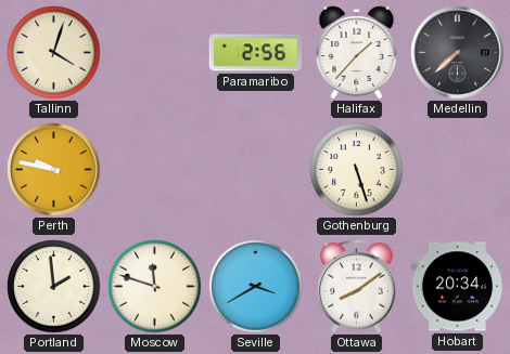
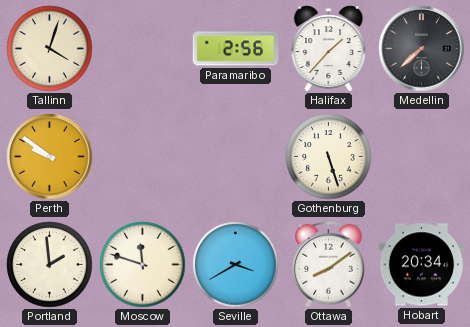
Perth: 9:47 -> 9:51 (50, 157)
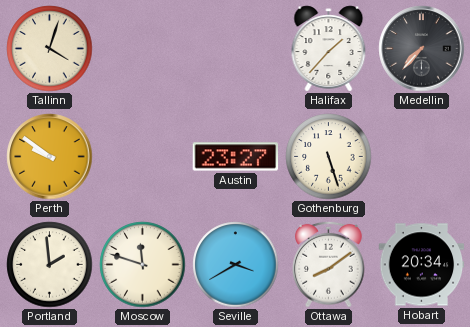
Paramaribo: 2:56 -> none (236, 49)
Medellin: 7:38 -> 7:37 (422, 49)
Austin: none -> 23:27 (236, 157)
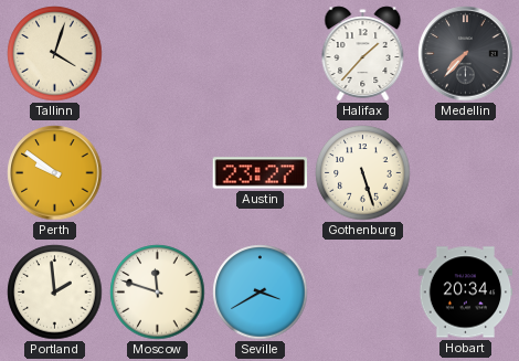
Ottawa: 8:09 -> none (329, 264)
